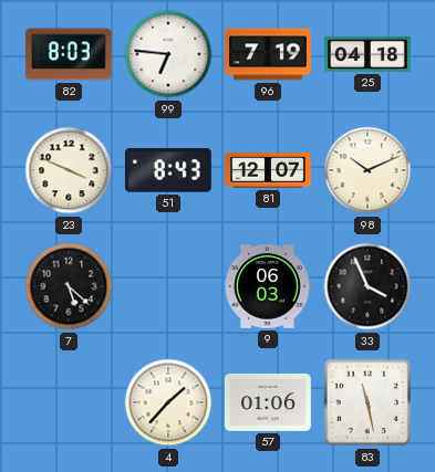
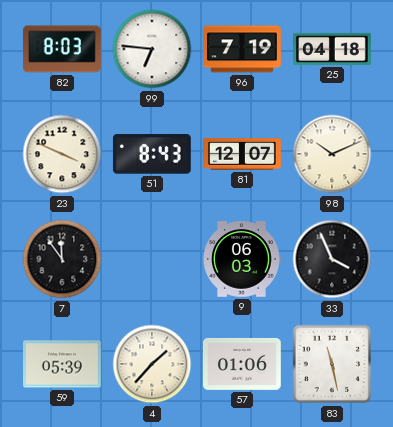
7: 5:22 -> 11:54 (62, 259)
59: none -> 05:39 (63, 364)
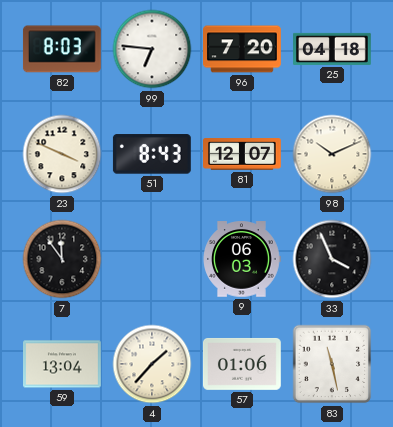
96: 7:19 -> 7:20 (243, 49)
59: 05:39 -> 13:04 (63, 364)
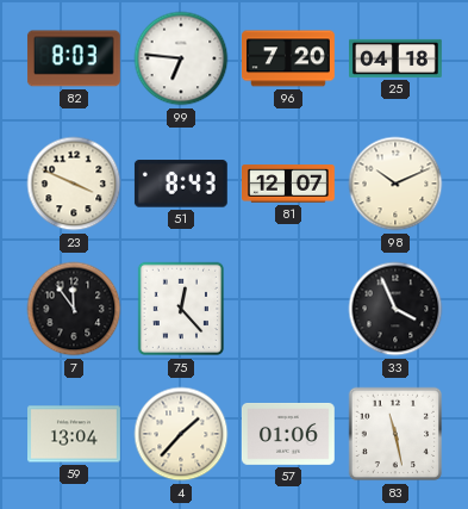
75: none -> 12:23 (180, 309)
9: 06:03 -> none (242, 259)
